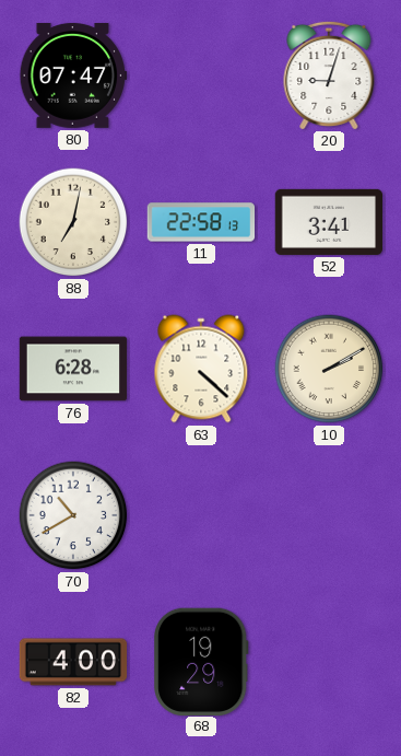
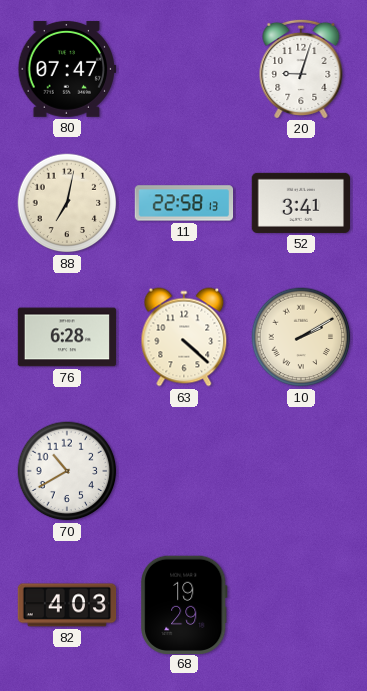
82: 4:00 -> 4:03 (67, 605)
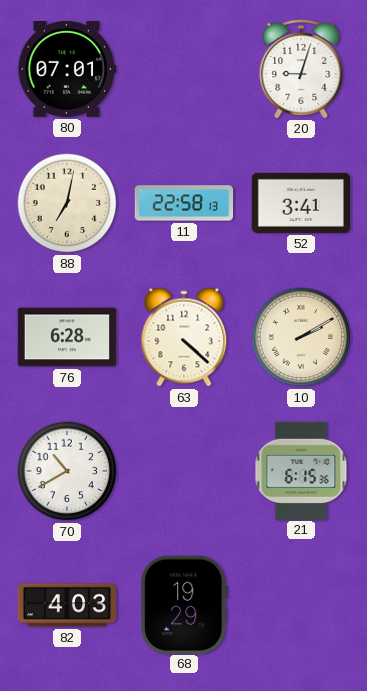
80: 07:47 -> 07:01 (67, 69)
21: none -> 6:15 (301, 470)
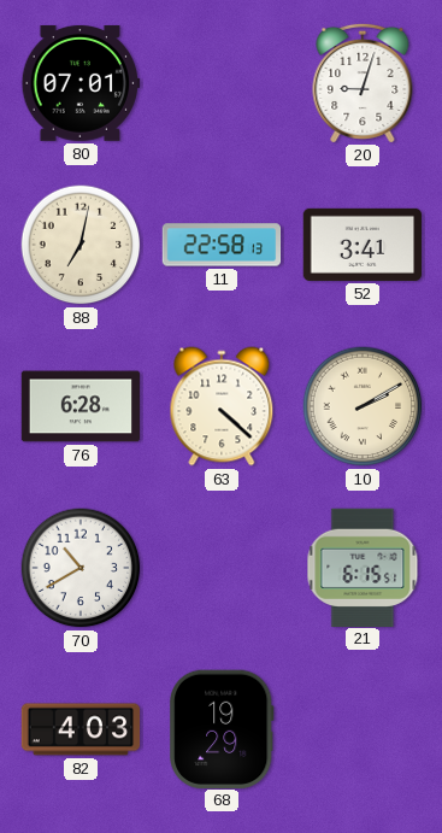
21: 6:15:36 -> 6:15:51 (363, 567)
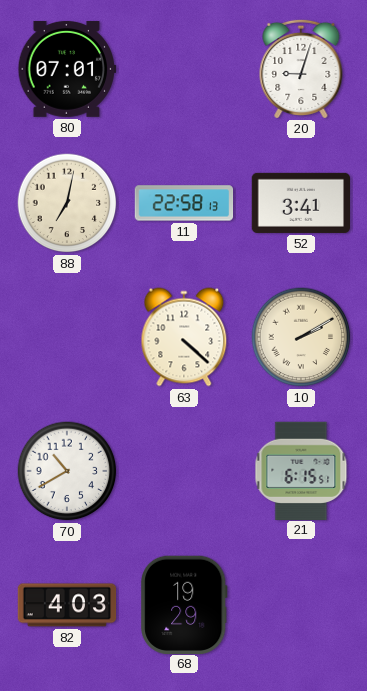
76: 6:28 -> none (81, 406)
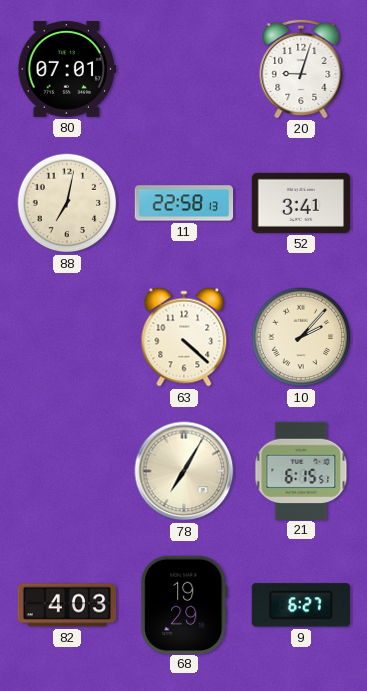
10: 2:10 -> 2:07 (301, 337)
70: 10:40 -> none (67, 471)
78: none -> 7:05 (184, 471)
9: none -> 6:27 (301, 605)
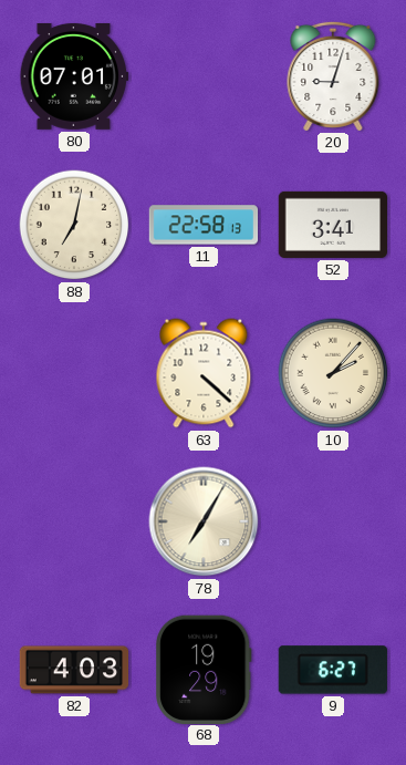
21: 6:15 -> none (301, 470)
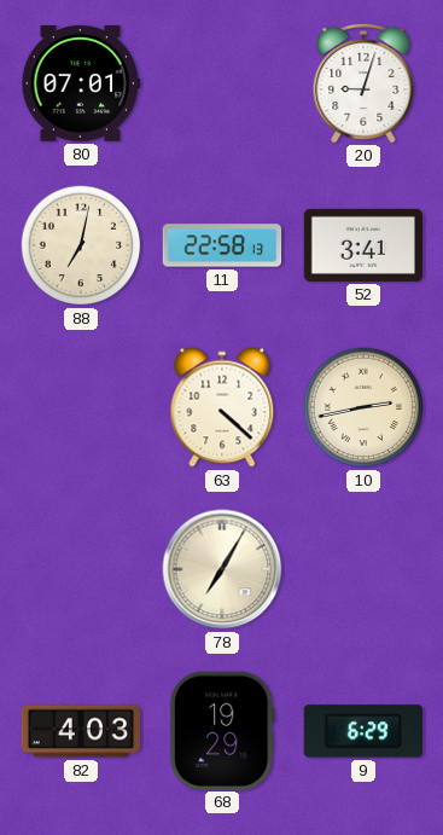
10: 2:07 -> 2:43 (363, 407)
9: 6:27 -> 6:29 (363, 731)
